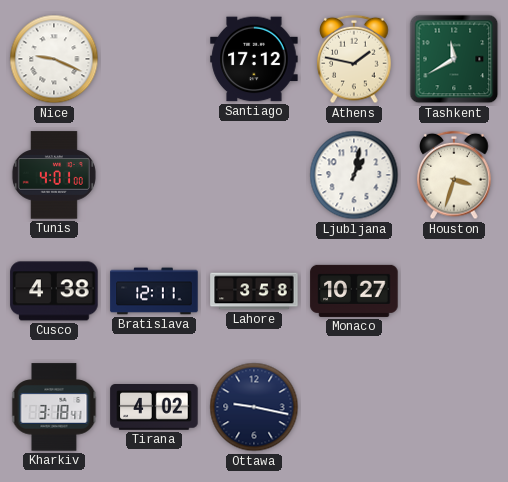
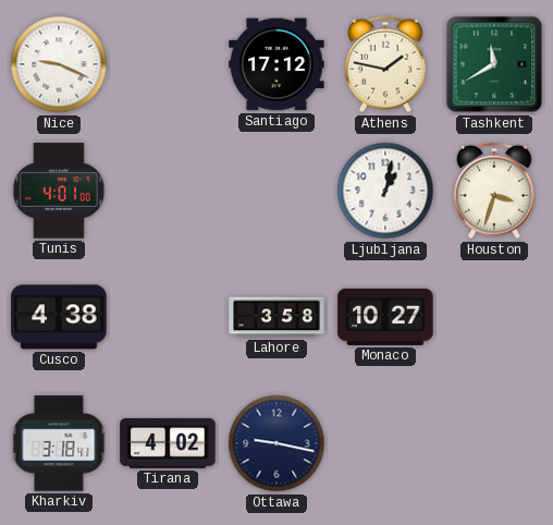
Bratislava: 12:11 -> none (154, 291)
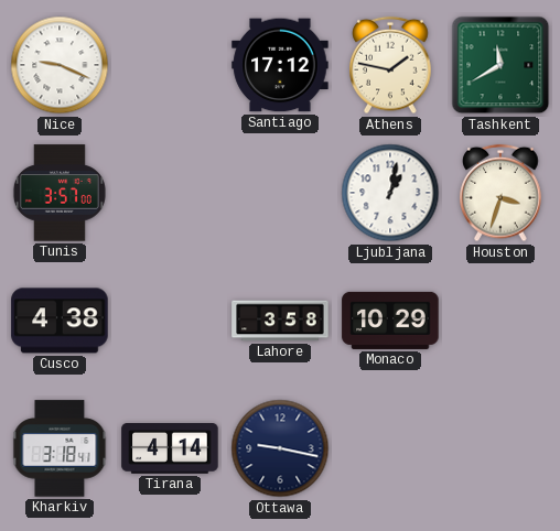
Tunis: 4:01 -> 3:57 (60, 193)
Monaco: 10:27 -> 10:29 (390, 321)
Tirana: 4:02 -> 4:14 (170, 449)
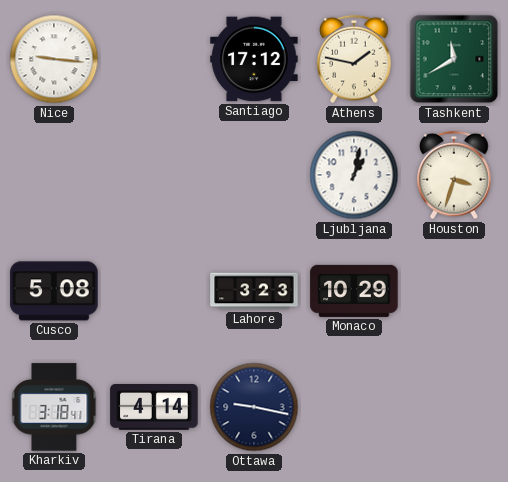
Nice: 9:19 -> 9:16 (54, 59)
Tunis: 3:57 -> none (60, 193)
Cusco: 4:38 -> 5:08 (54, 291)
Lahore: 3:58 -> 3:23 (254, 291)
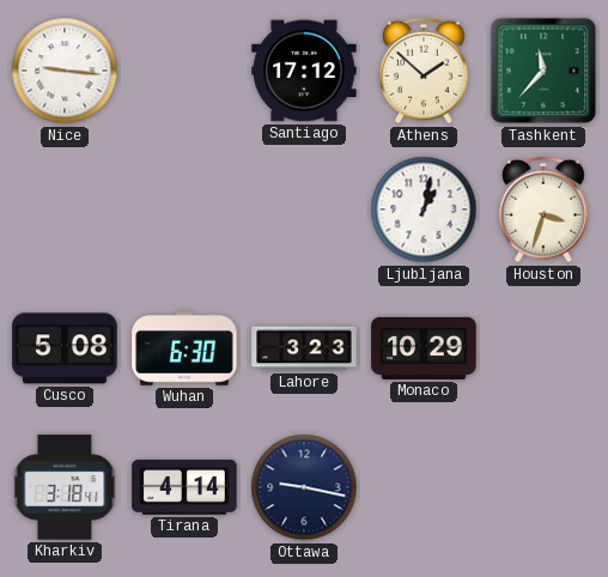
Athens: 1:47 -> 1:52 (424, 71)
Tashkent: 11:40 -> 11:37 (543, 71)
Wuhan: none -> 6:30 (184, 348)
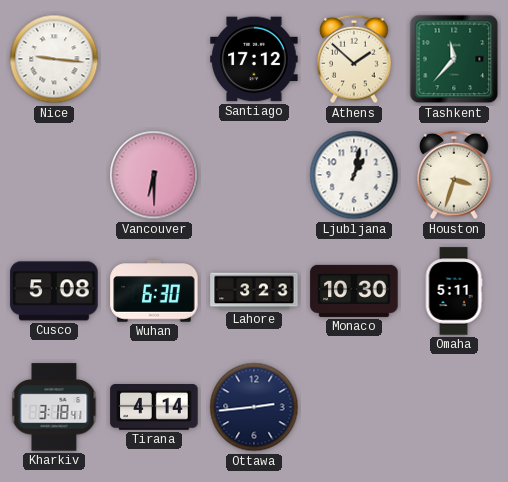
Vancouver: none -> 6:30 (154, 175)
Monaco: 10:29 -> 10:30 (354, 291)
Omaha: none -> 5:11 (454, 291)
Ottawa: 9:17 -> 2:44 (254, 407)
